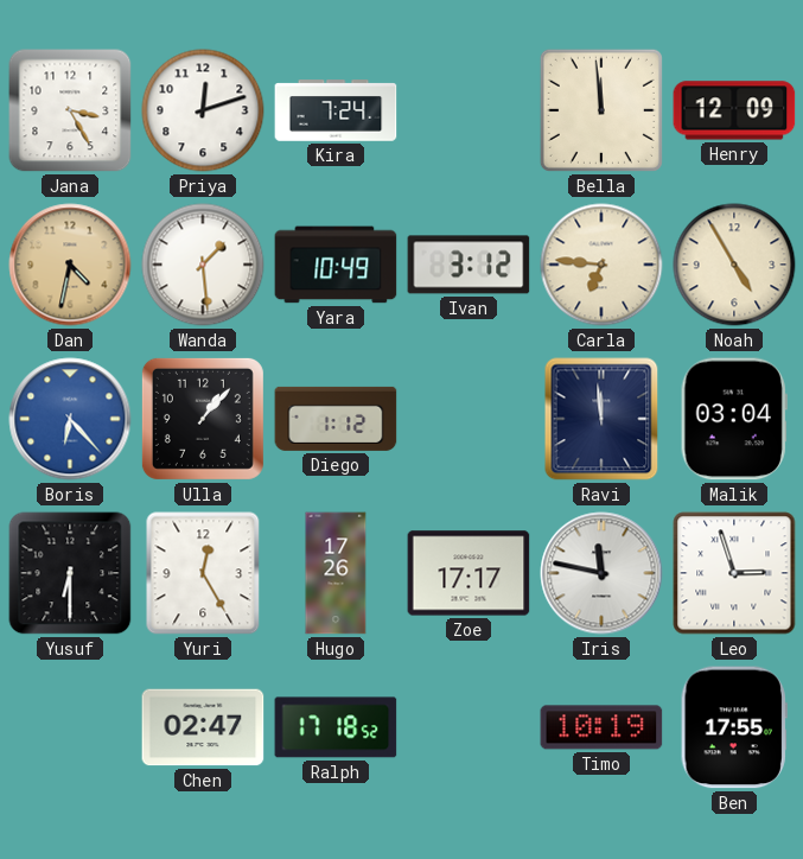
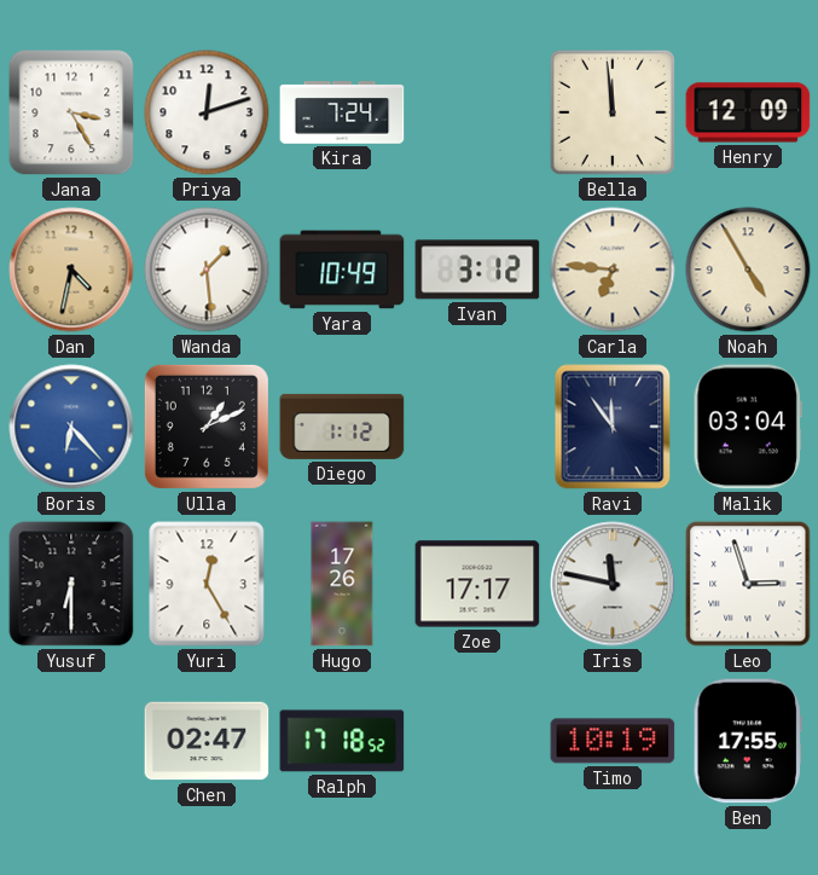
Ulla: 1:07 -> 1:11 (207, 427)
Ravi: 11:59 -> 11:54 (613, 427)
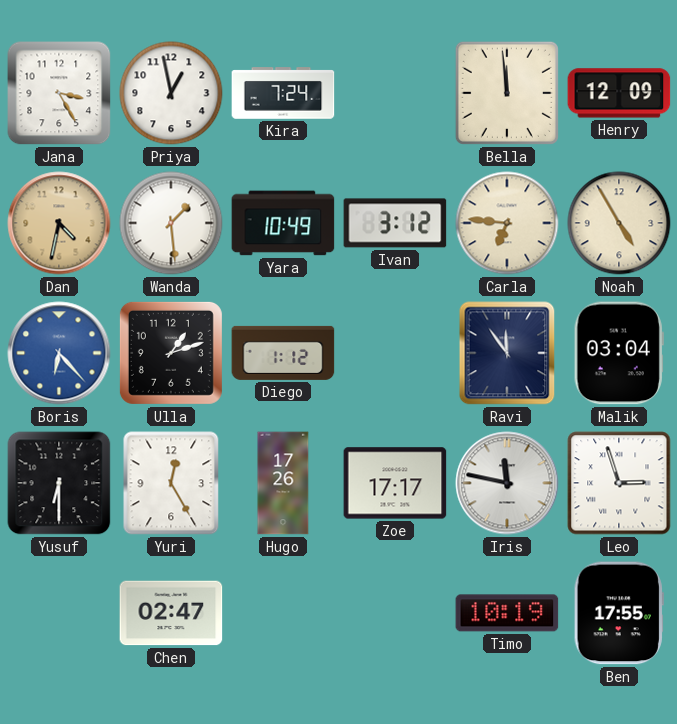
Priya: 12:12 -> 12:58 (171, 93)
Ulla: 1:11 -> 1:12 (171, 353)
Ralph: 17:18 -> none (342, 741)
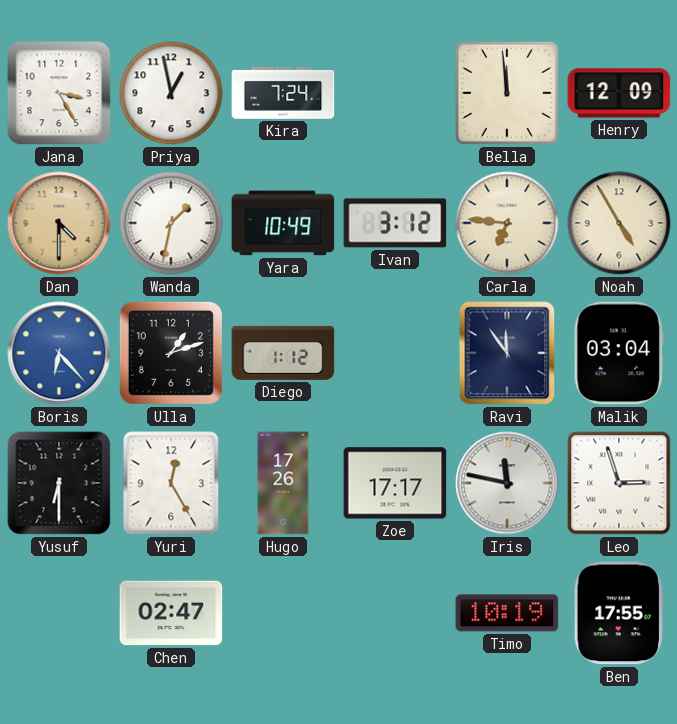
Dan: 4:32 -> 4:30 (59, 223)
Wanda: 1:29 -> 1:32 (171, 223)
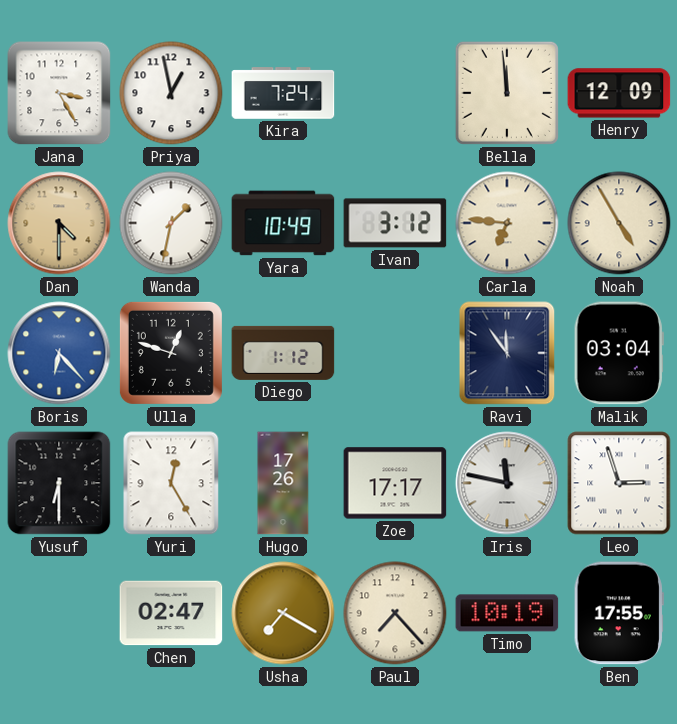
Ulla: 1:12 -> 12:48 (171, 353)
Usha: none -> 7:20 (283, 613)
Paul: none -> 7:23 (395, 613)
